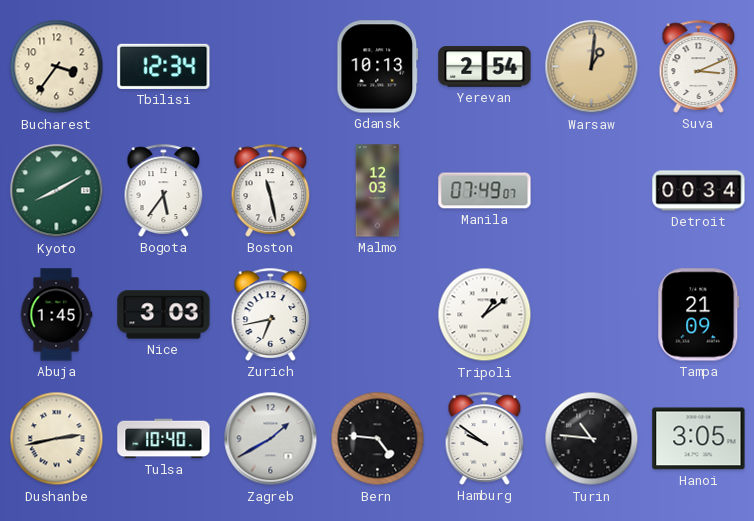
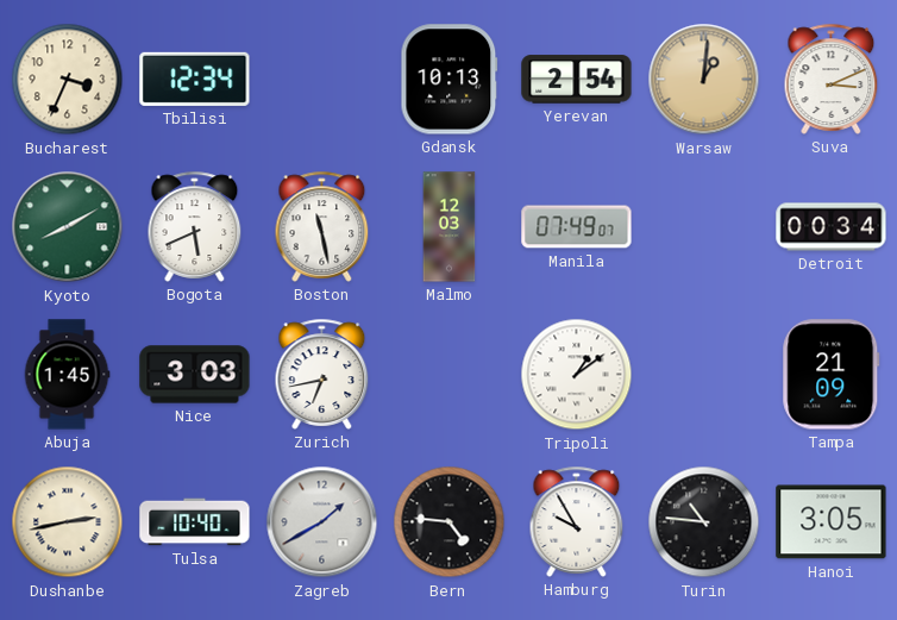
Bucharest: 3:36 -> 3:34 (68, 80)
Bogota: 5:36 -> 5:41 (195, 226)
Hamburg: 9:51 -> 9:55 (577, 521)
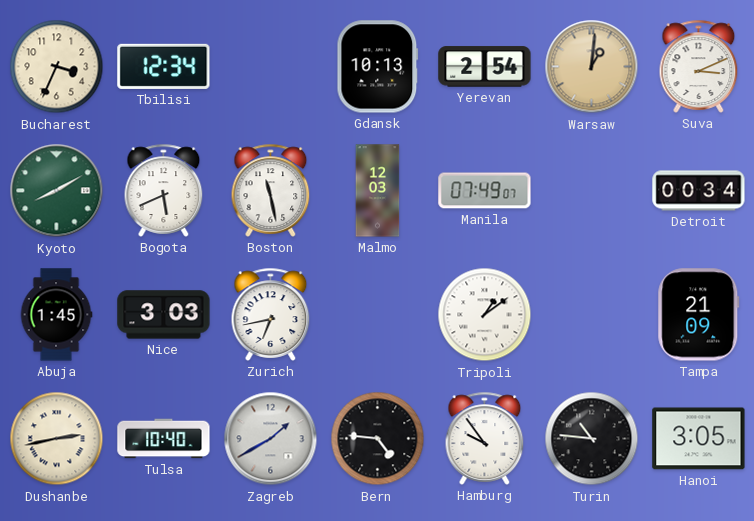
Hamburg: 9:55 -> 9:54 (485, 438)
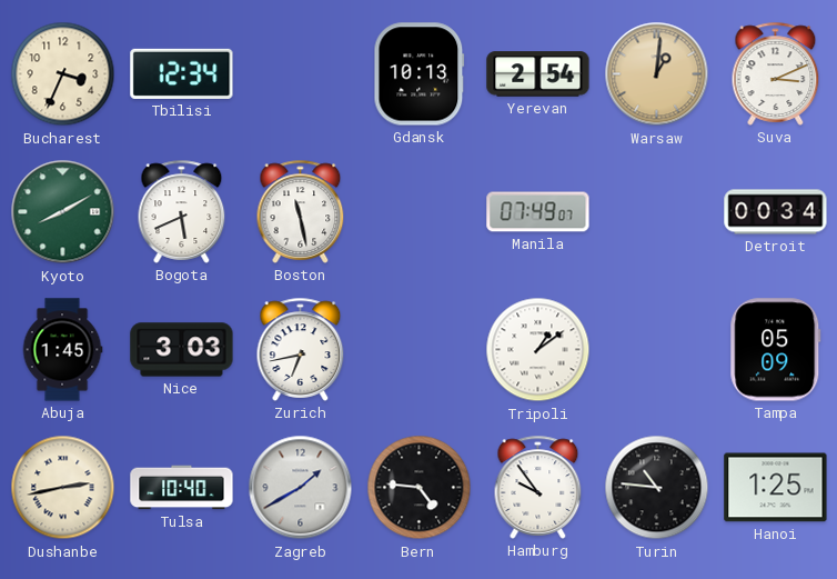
Malmo: 12:03 -> none (378, 191)
Tampa: 21:09 -> 05:09 (776, 350)
Hanoi: 3:05 -> 1:25 (776, 488)
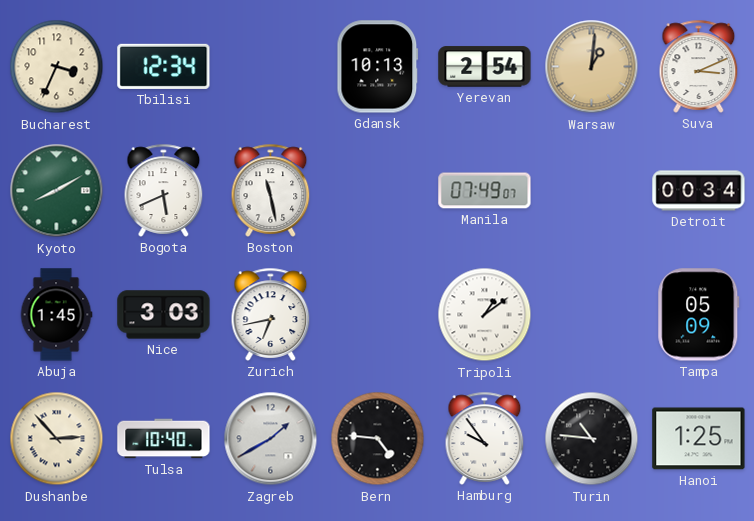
Dushanbe: 2:43 -> 2:53 (57, 439)
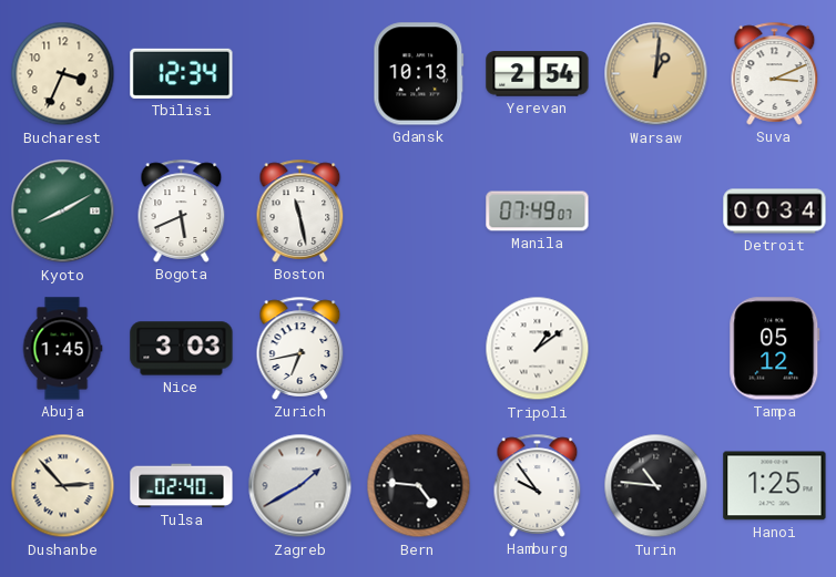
Tampa: 05:09 -> 05:12 (775, 349)
Tulsa: 10:40 -> 02:40 (182, 486)
